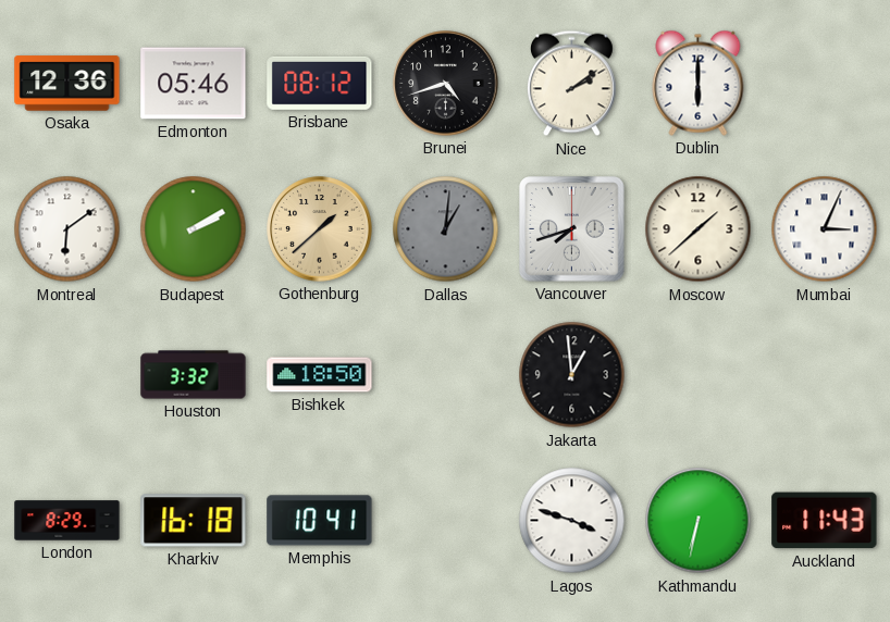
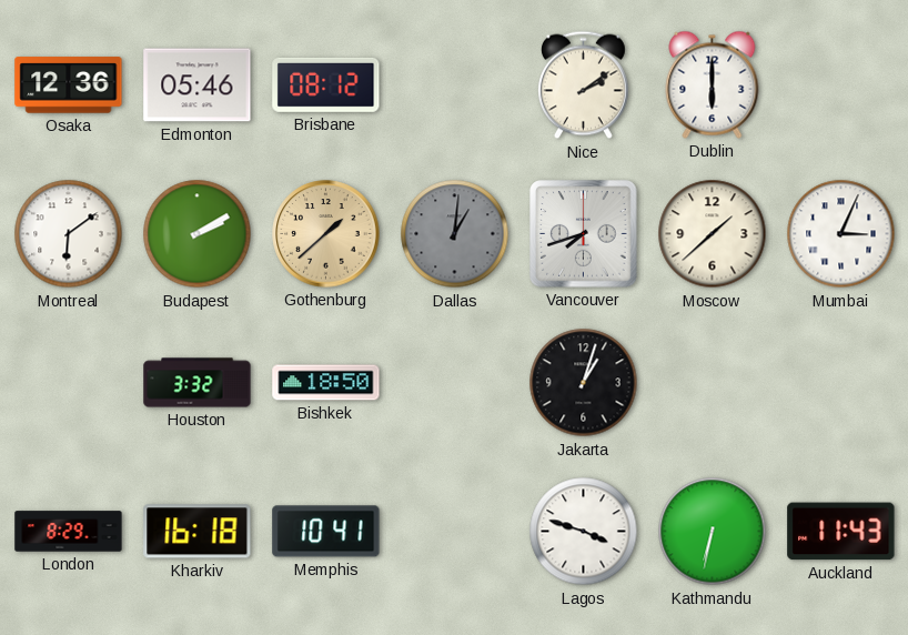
Brunei: 4:42 -> none (446, 84)
Jakarta: 12:59 -> 1:03 (584, 383)
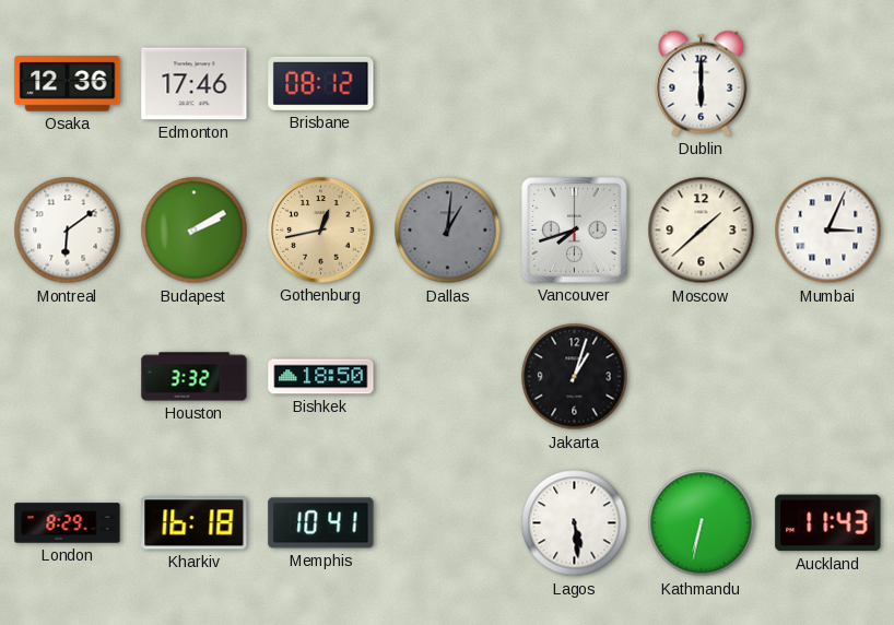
Edmonton: 05:46 -> 17:46 (195, 84)
Nice: 2:09 -> none (583, 85)
Gothenburg: 1:38 -> 12:43 (321, 231)
Lagos: 3:48 -> 5:29 (575, 523)
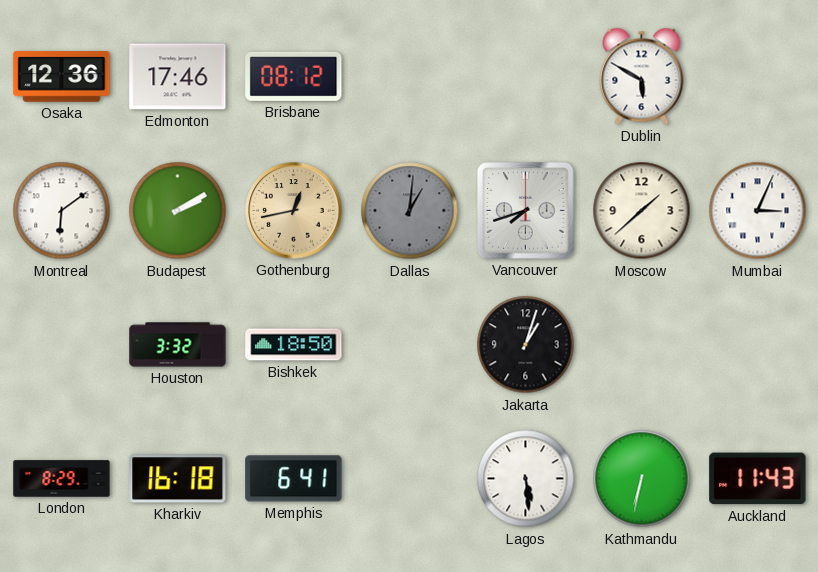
Dublin: 6:00 -> 5:50 (642, 76)
Memphis: 10:41 -> 6:41 (294, 479)
